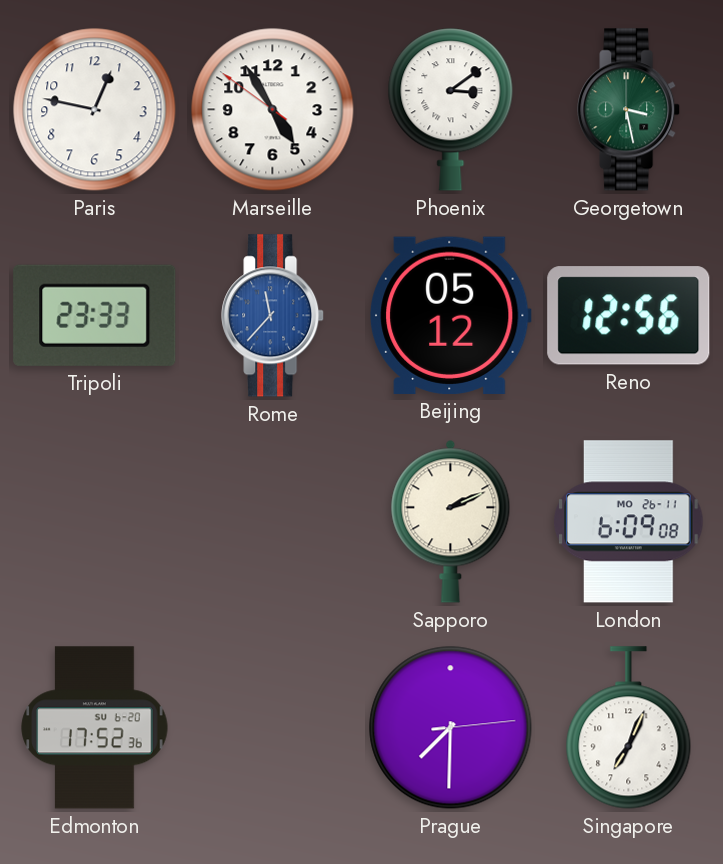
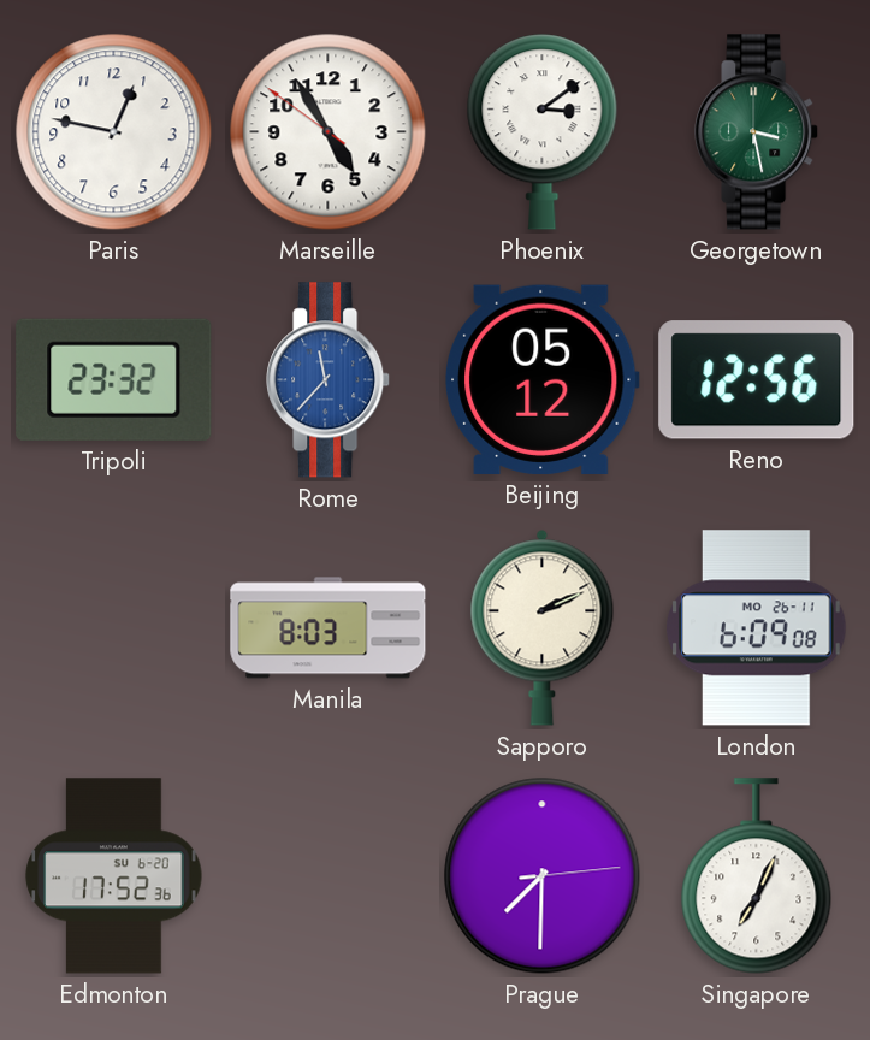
Tripoli: 23:33 -> 23:32 (114, 379)
Manila: none -> 8:03 (329, 628)
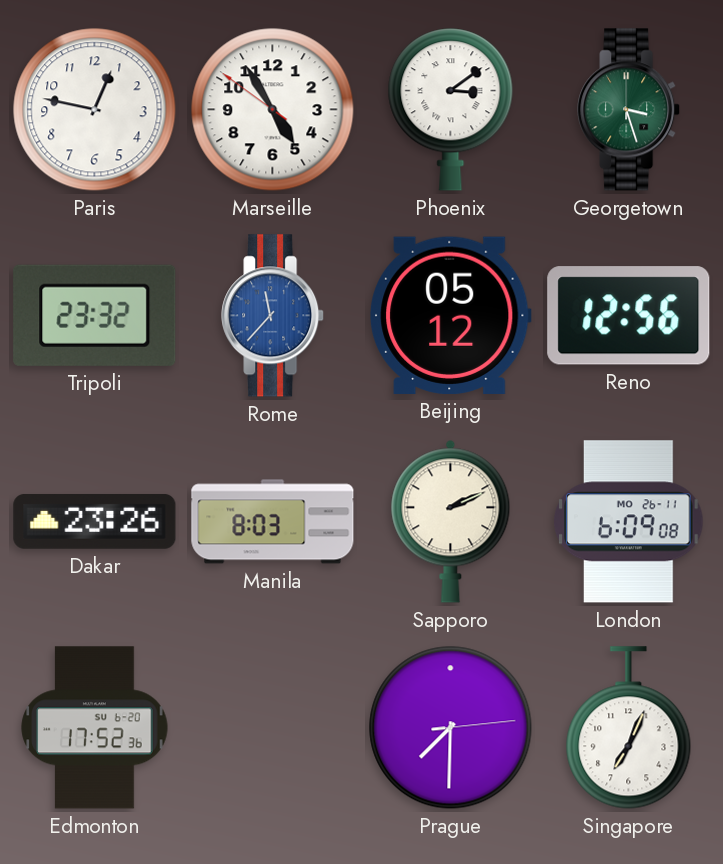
Georgetown: 3:28 -> 3:27 (629, 110)
Dakar: none -> 23:26 (95, 521)
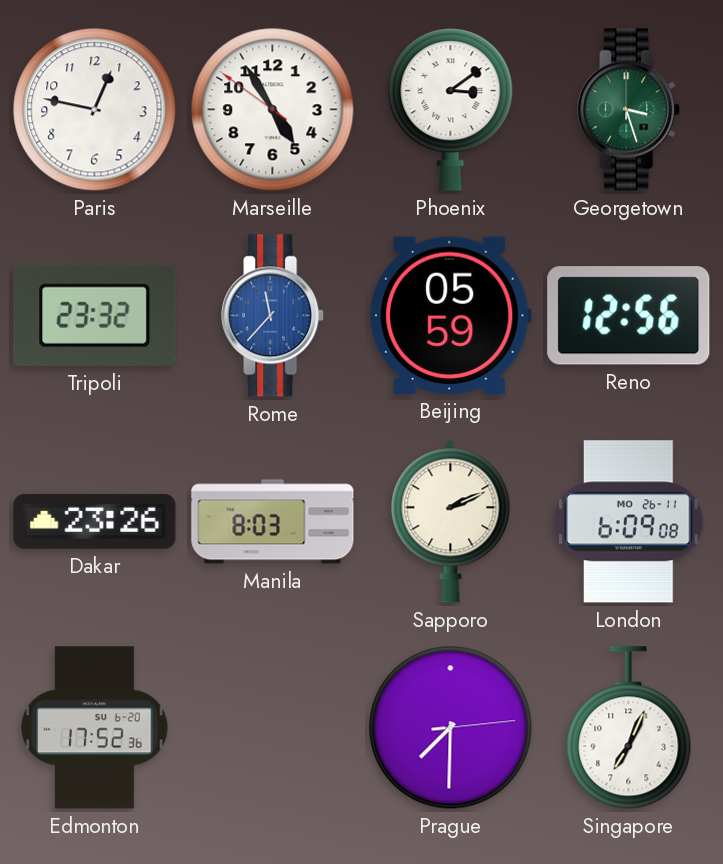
Beijing: 05:12 -> 05:59 (451, 315)
